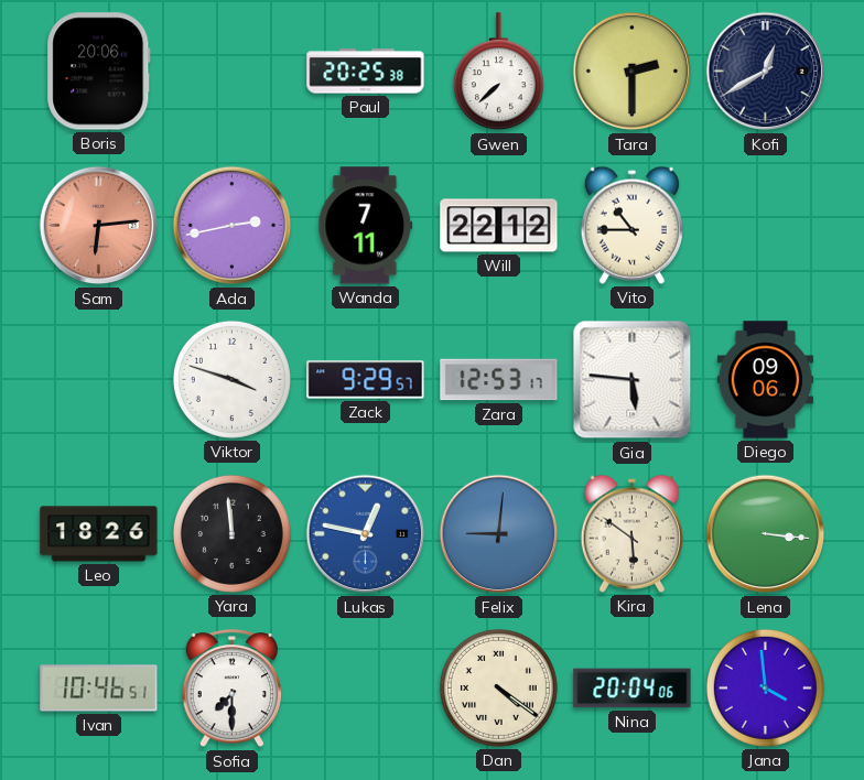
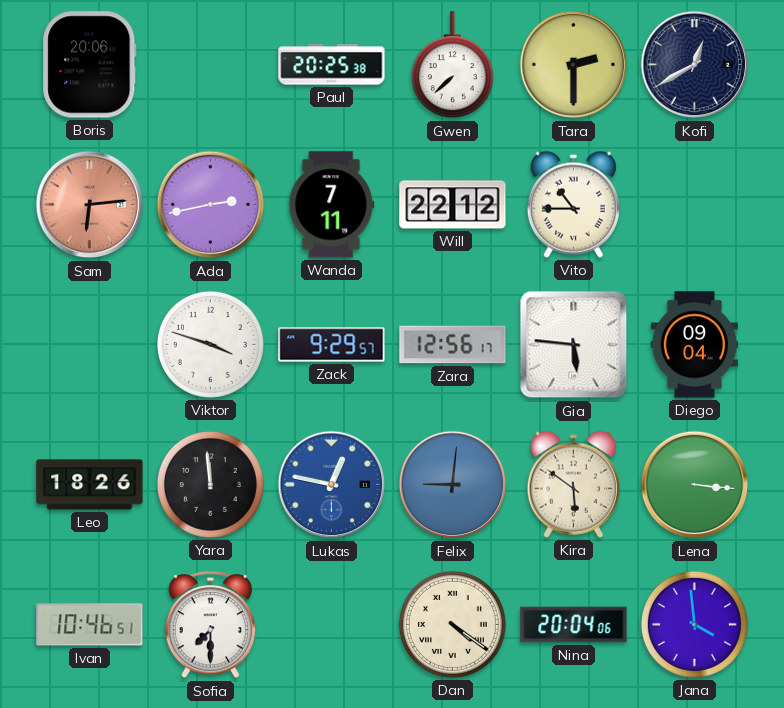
Zara: 12:53 -> 12:56 (453, 345)
Diego: 09:06 -> 09:04 (695, 345)
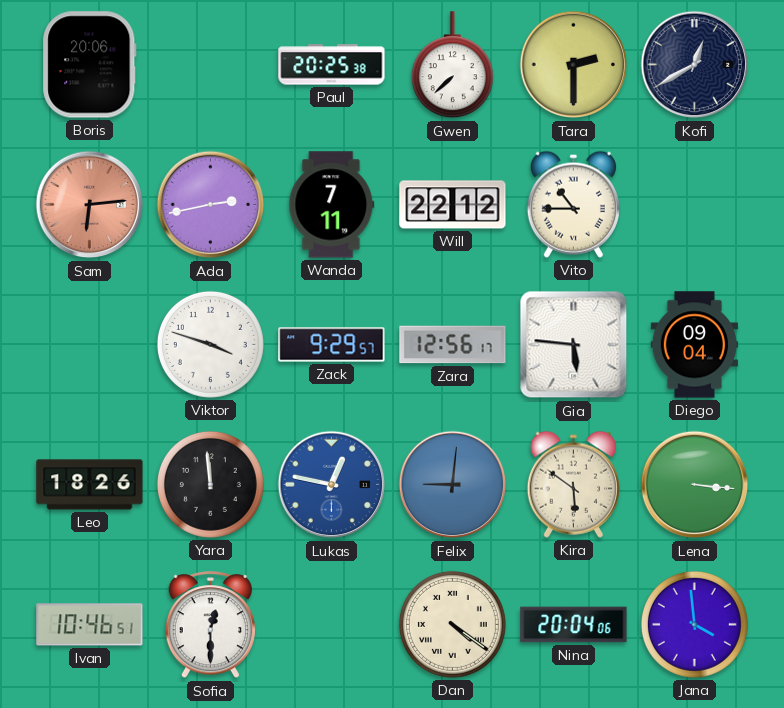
Sofia: 7:30 -> 12:30 (210, 625)
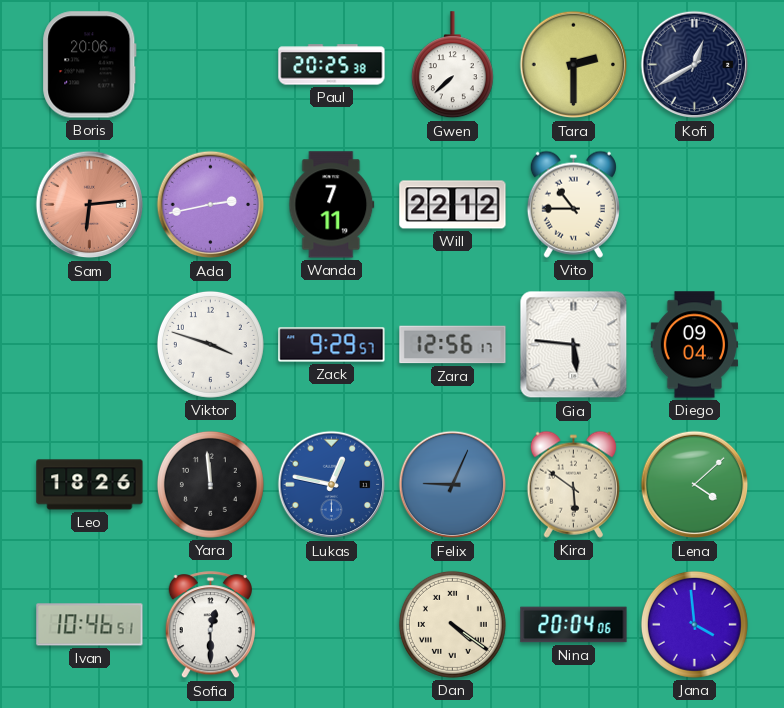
Felix: 9:01 -> 9:04 (453, 485)
Lena: 3:16 -> 4:08 (695, 485)
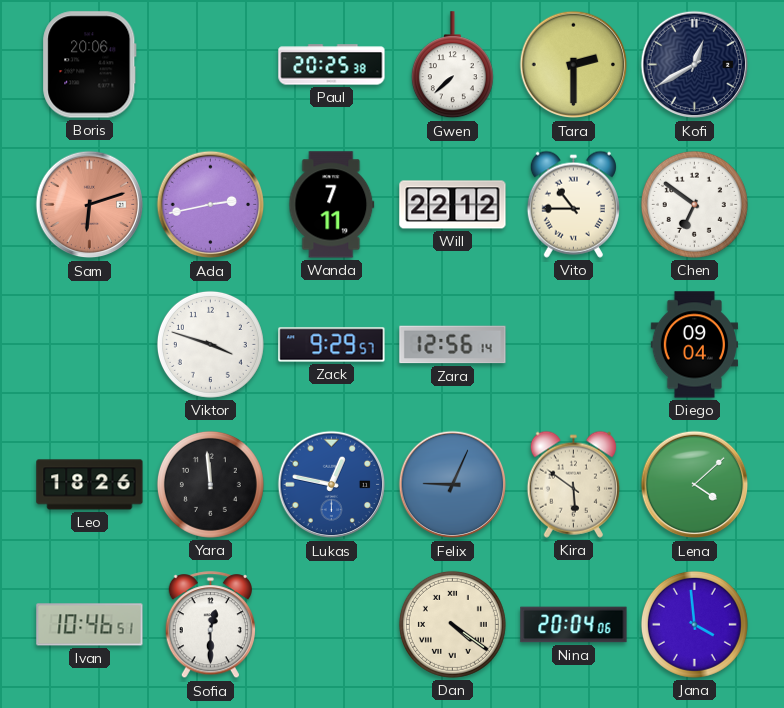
Sam: 6:14 -> 6:12 (90, 205)
Chen: none -> 6:51 (694, 204)
Zara: 12:56:17 -> 12:56:14 (453, 345)
Gia: 5:46 -> none (574, 345)
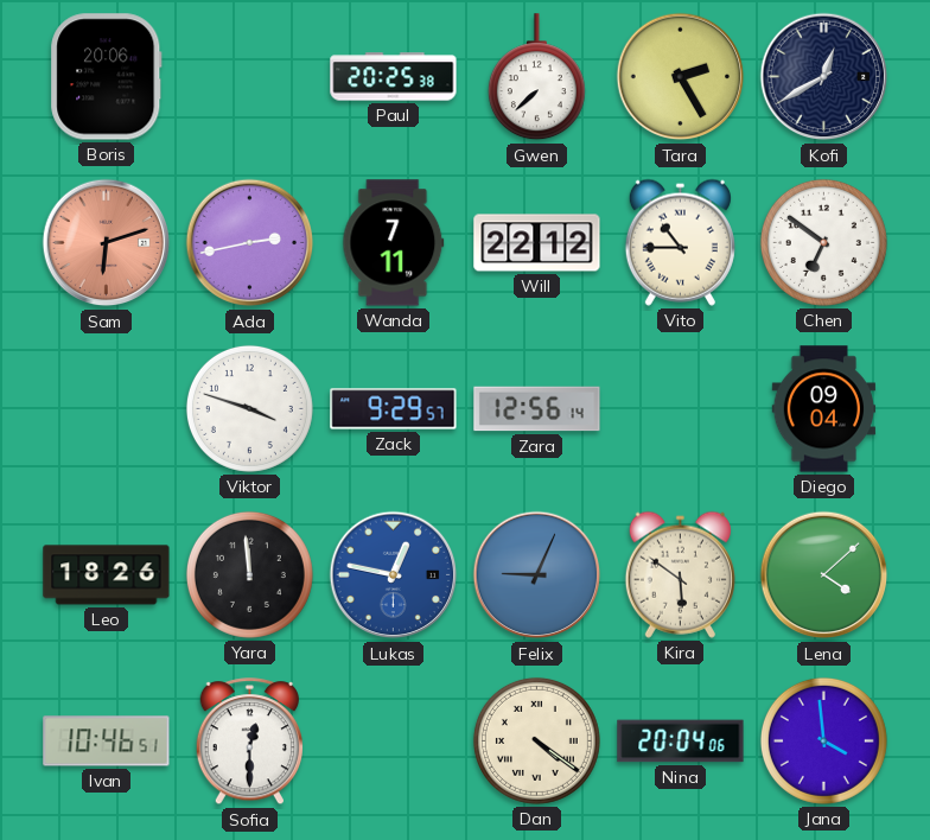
Tara: 2:30 -> 2:25 (681, 77)
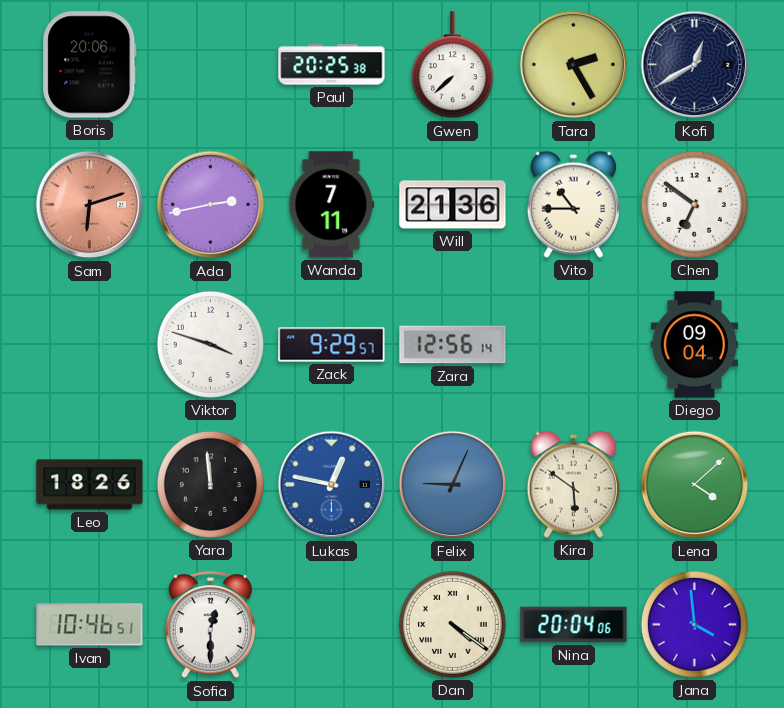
Will: 22:12 -> 21:36 (453, 205)
